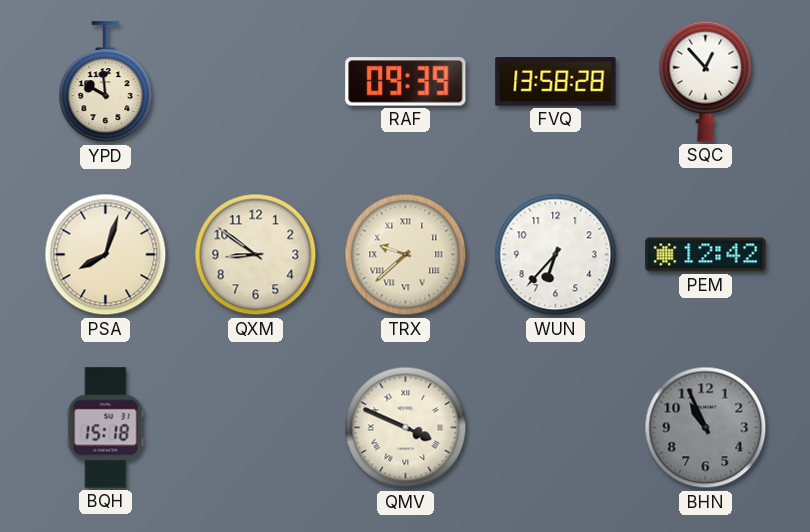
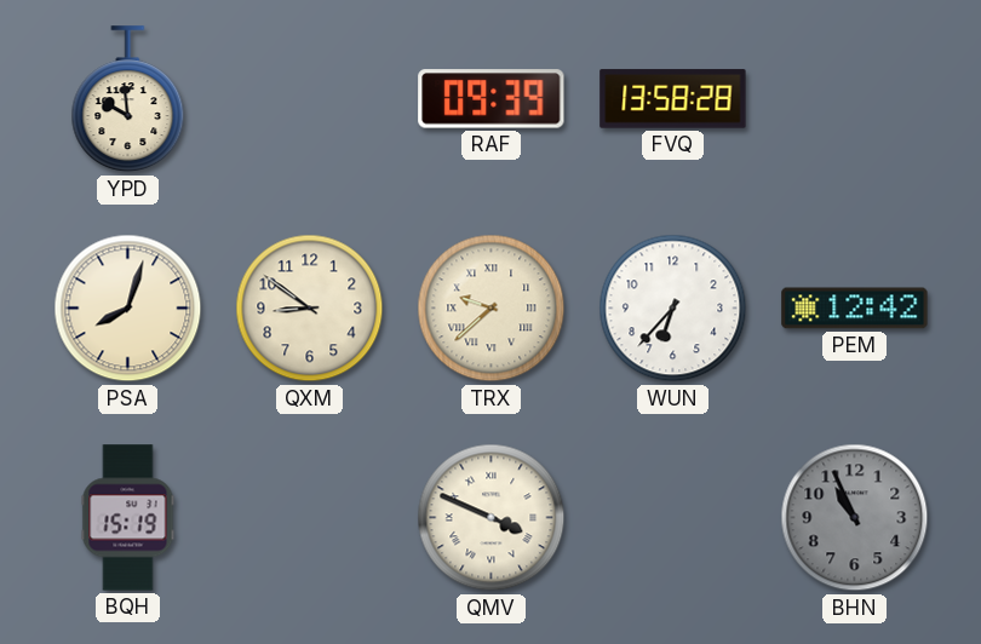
SQC: 12:53 -> none (706, 81)
BQH: 15:18 -> 15:19 (128, 518)
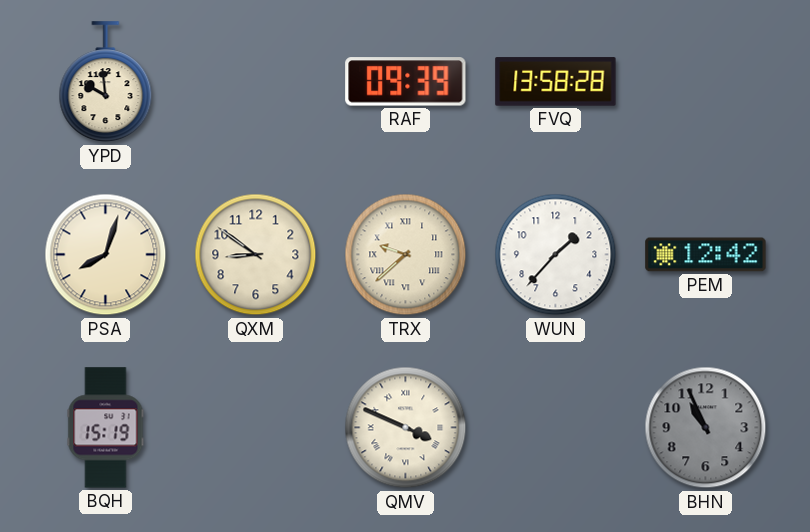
WUN: 6:37 -> 1:37 (556, 255)
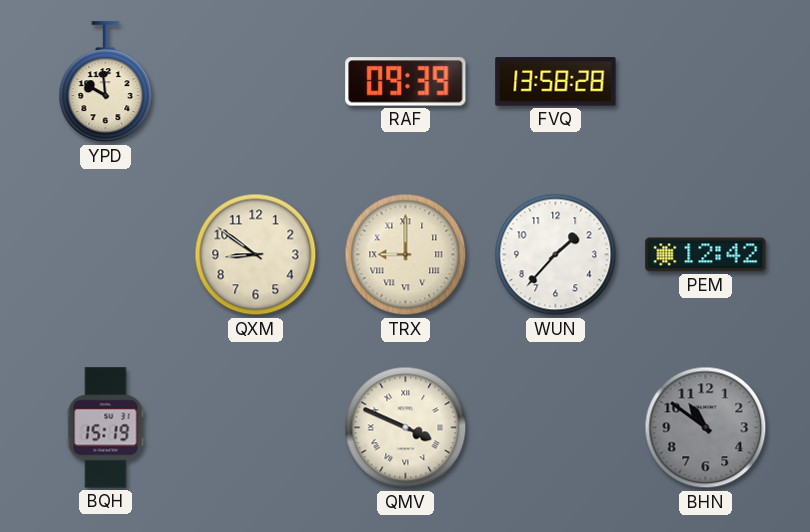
PSA: 8:03 -> none (106, 255)
TRX: 9:38 -> 9:00 (406, 255)
BHN: 10:56 -> 10:51 (706, 428)
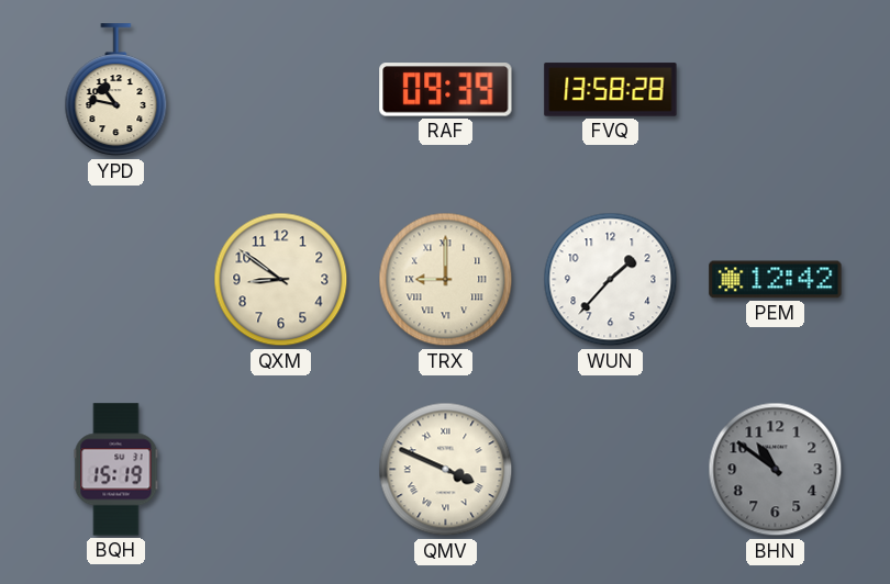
YPD: 9:59 -> 10:47 (116, 90)
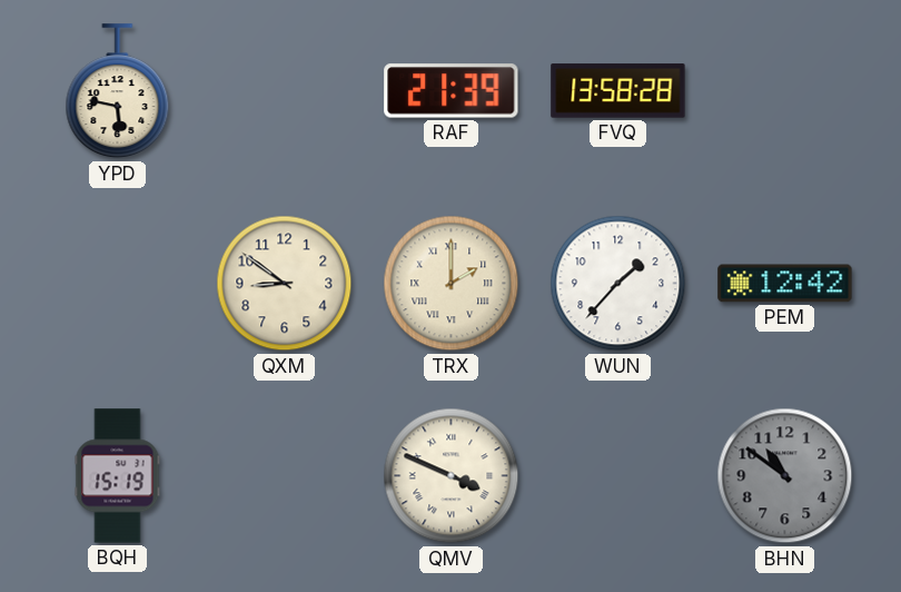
YPD: 10:47 -> 5:47 (118, 91)
RAF: 09:39 -> 21:39 (452, 91)
TRX: 9:00 -> 2:00 (452, 284)
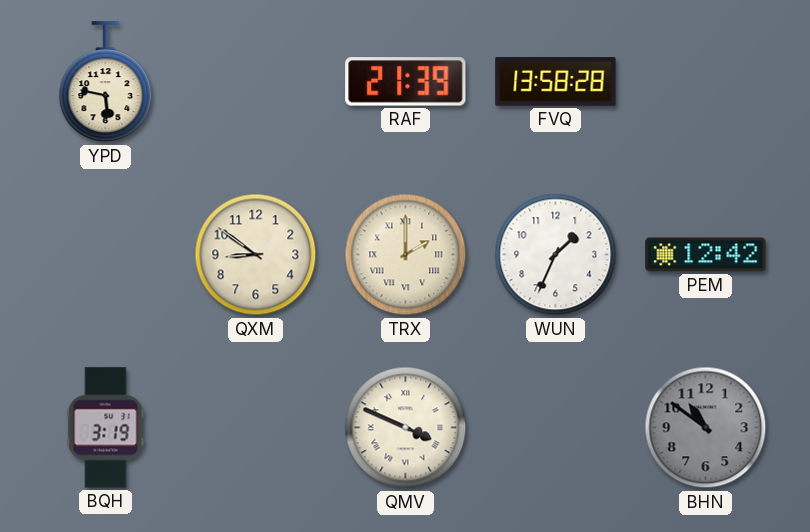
WUN: 1:37 -> 1:34 (556, 255)
BQH: 15:19 -> 3:19 (106, 428)
